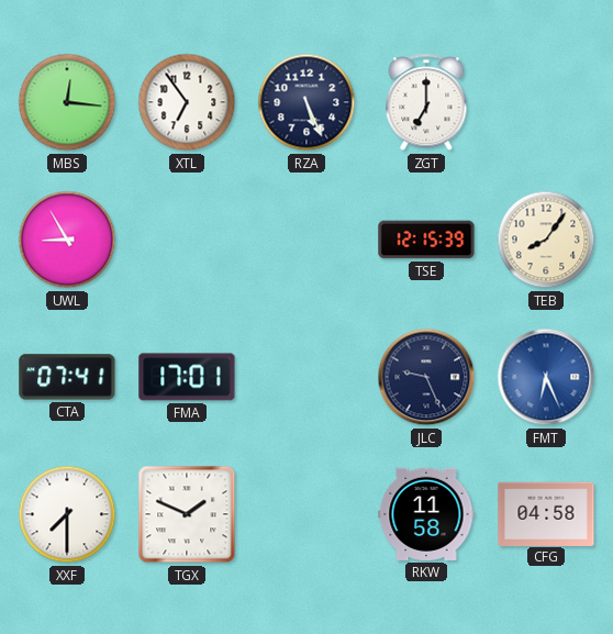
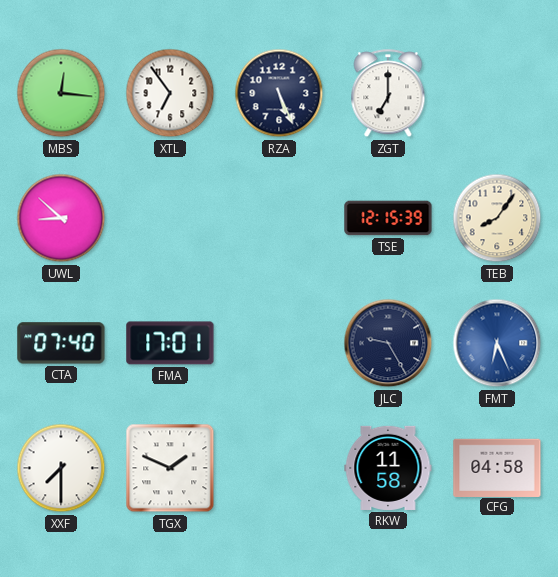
UWL: 8:55 -> 8:52 (61, 218)
CTA: 07:41 -> 07:40 (61, 343)
JLC: 9:26 -> 9:25 (388, 343)
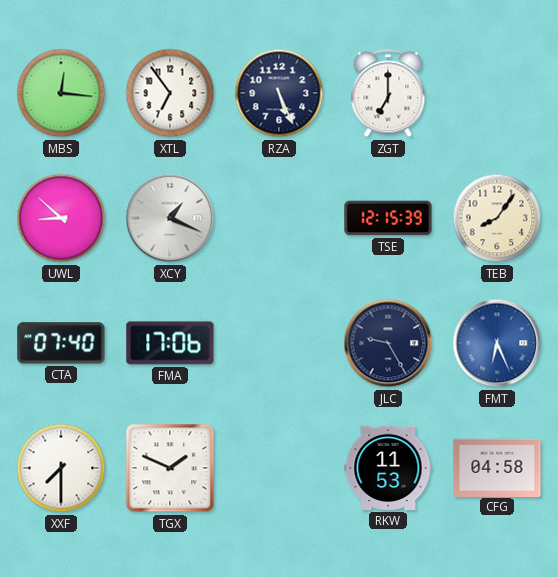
XCY: none -> 1:19 (170, 218)
FMA: 17:01 -> 17:06 (170, 343)
RKW: 11:58 -> 11:53 (388, 468)
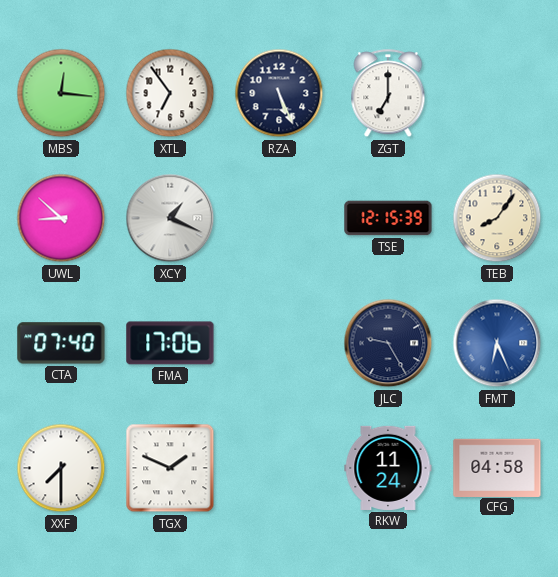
RKW: 11:53 -> 11:24 (388, 468)
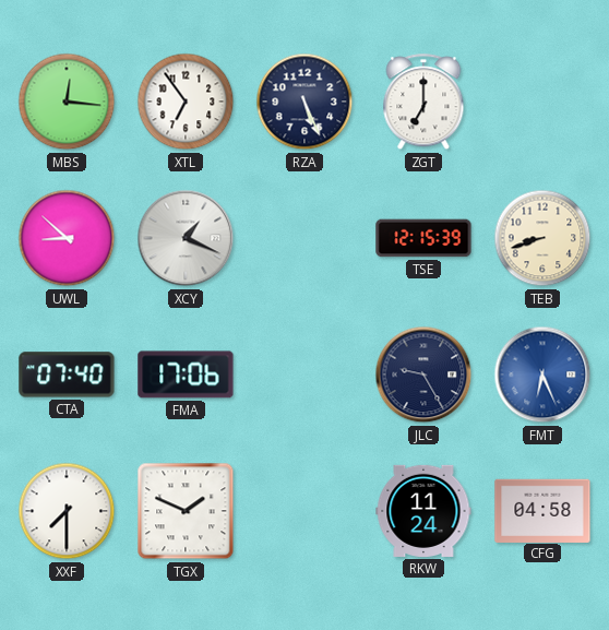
TEB: 8:06 -> 8:42 (542, 238)
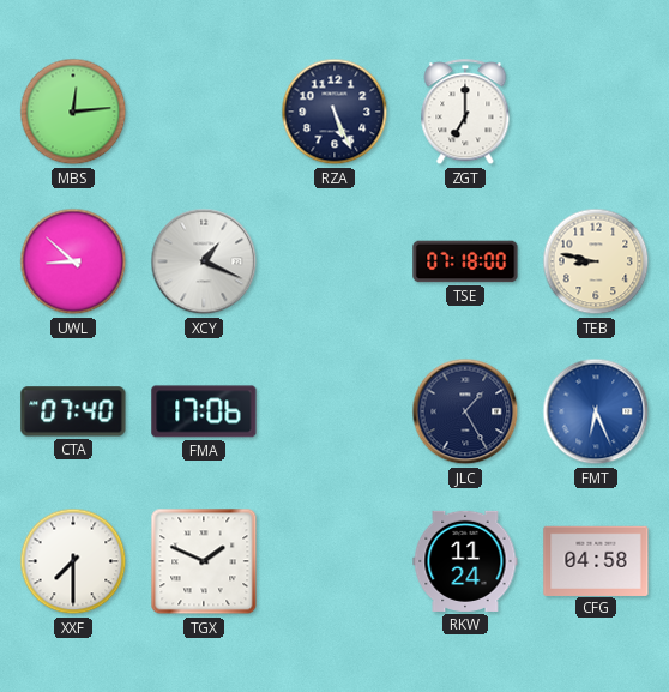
MBS: 12:16 -> 12:14 (73, 112)
XTL: 6:54 -> none (186, 102)
TSE: 12:15 -> 07:18 (465, 261)
TEB: 8:42 -> 8:47 (596, 261)
JLC: 9:25 -> 1:25 (465, 411)
